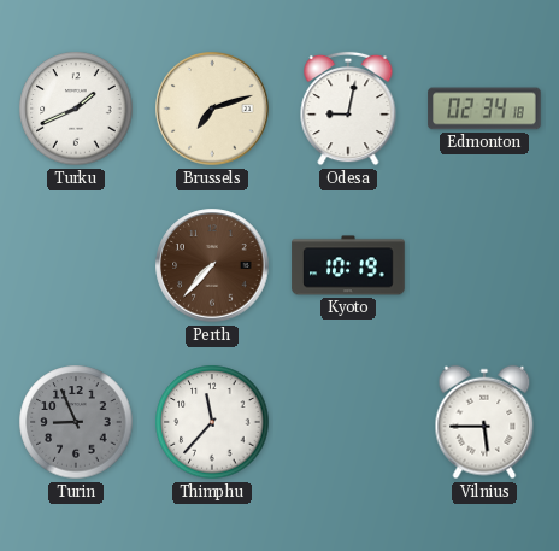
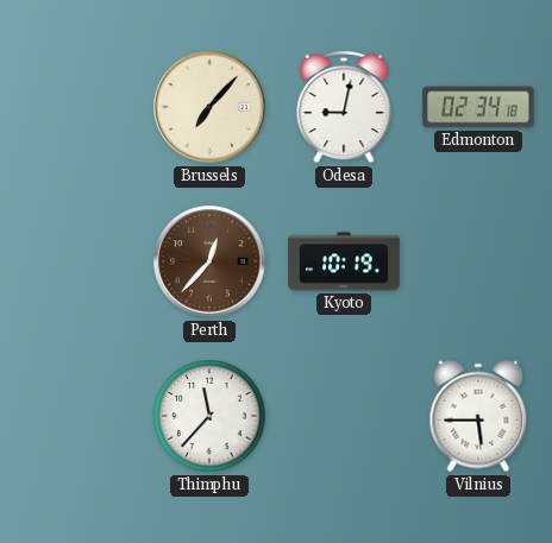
Turku: 1:41 -> none (76, 109)
Brussels: 7:12 -> 7:07 (209, 107)
Perth: 7:37 -> 12:37 (209, 261)
Turin: 8:56 -> none (76, 422)
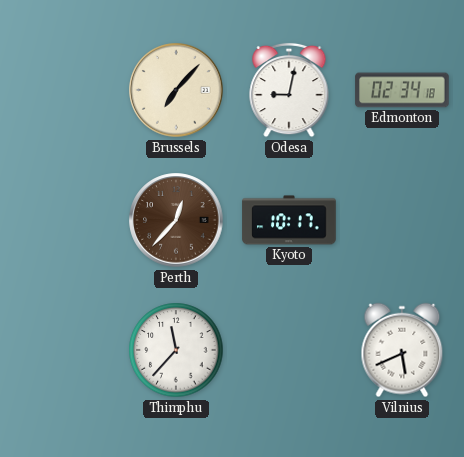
Kyoto: 10:19 -> 10:17 (289, 220)
Vilnius: 5:45 -> 5:41 (402, 350)
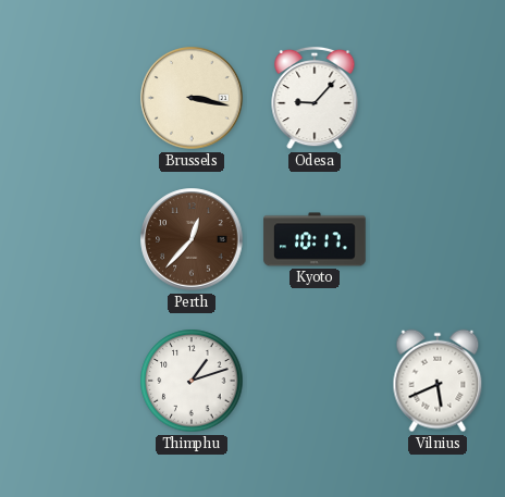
Brussels: 7:07 -> 3:17 (192, 98)
Odesa: 9:02 -> 9:07 (315, 98)
Edmonton: 02:34 -> none (402, 90)
Thimphu: 11:37 -> 1:12 (192, 381)
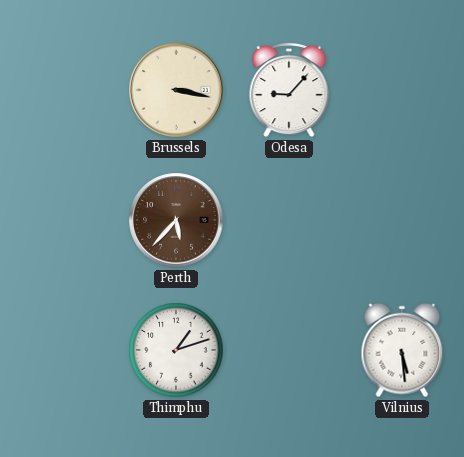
Perth: 12:37 -> 5:37 (176, 220)
Kyoto: 10:17 -> none (315, 239)
Vilnius: 5:41 -> 5:29 (402, 350)
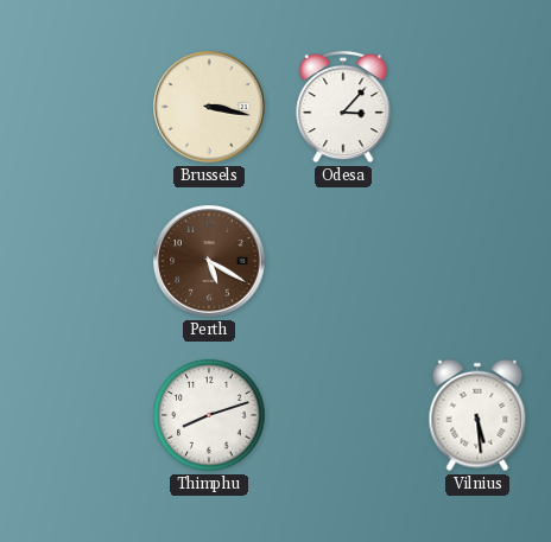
Odesa: 9:07 -> 3:07 (343, 107)
Perth: 5:37 -> 5:20 (209, 261)
Thimphu: 1:12 -> 8:12 (209, 415)
